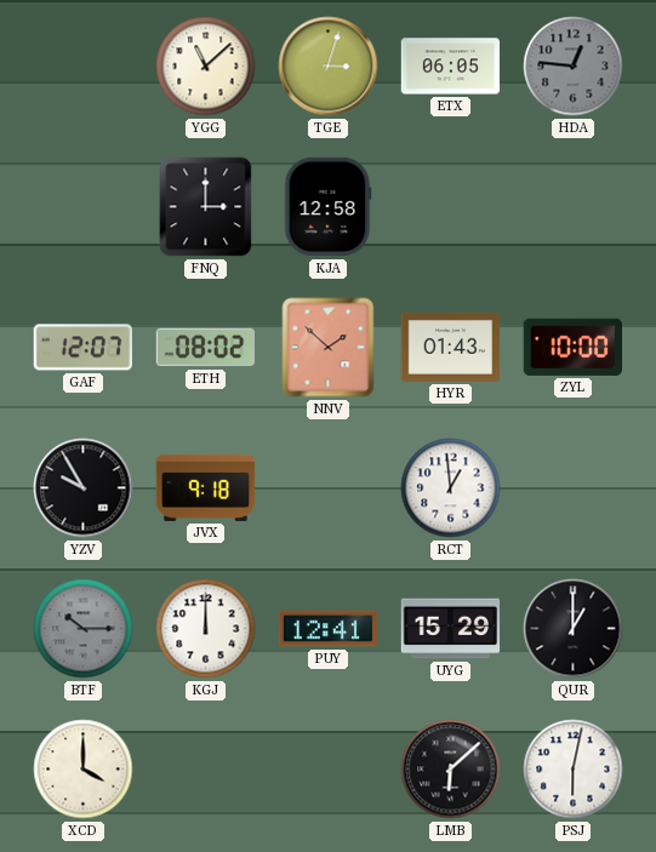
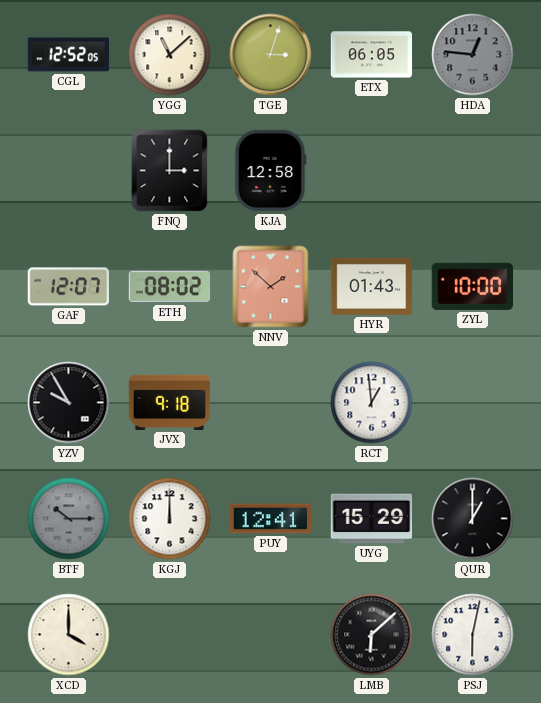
CGL: none -> 12:52 (69, 55)
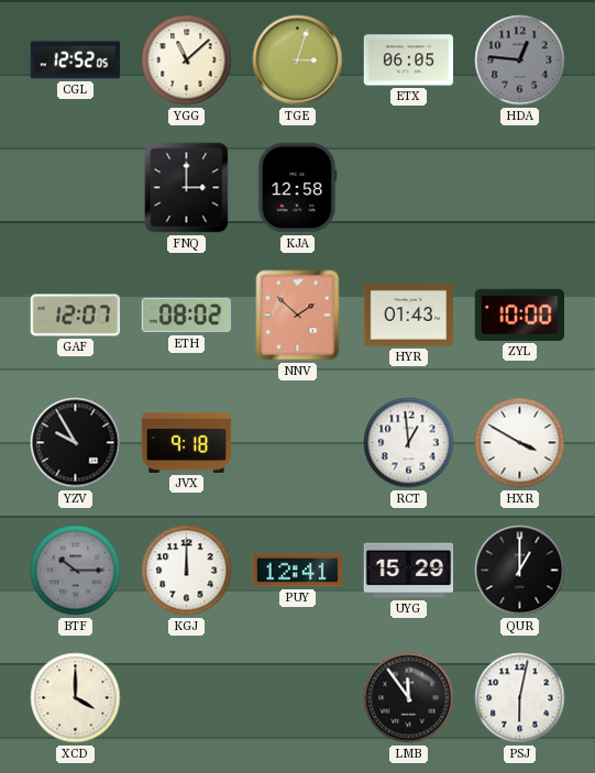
HXR: none -> 3:50 (520, 443)
LMB: 6:08 -> 11:54 (409, 698)
